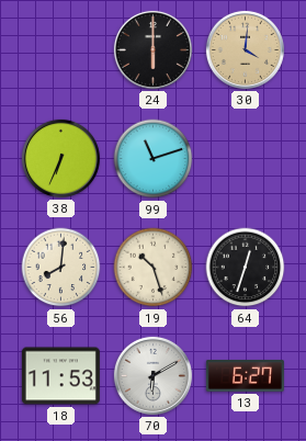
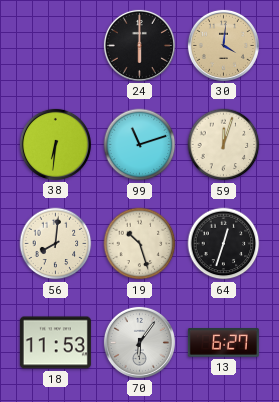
38: 6:34 -> 6:31 (55, 144)
59: none -> 12:03 (224, 145)
70: 6:10 -> 6:06 (139, 342)
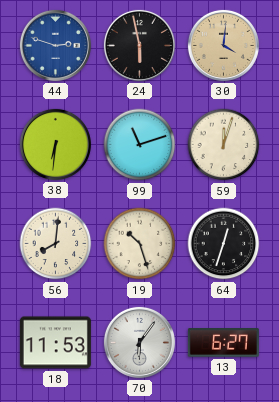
44: none -> 2:48 (55, 45)
24: 6:00 -> 5:58 (139, 45)
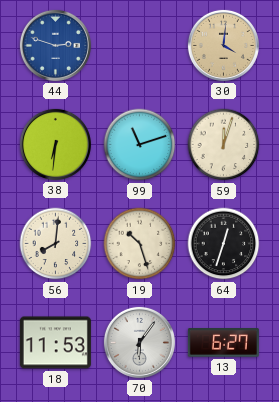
24: 5:58 -> none (139, 45)
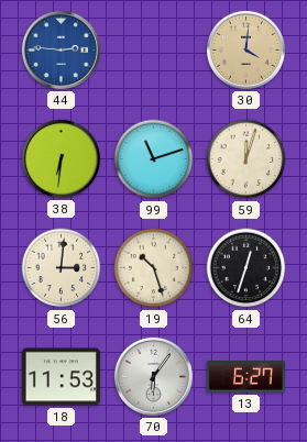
44: 2:48 -> 2:46 (61, 49)
56: 8:01 -> 3:01 (62, 268)
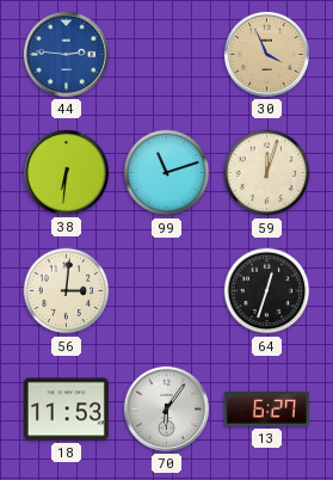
30: 4:01 -> 3:56 (266, 54)
19: 10:27 -> none (154, 268)
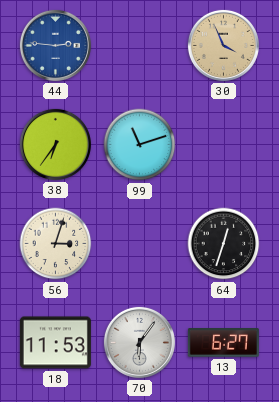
38: 6:31 -> 6:36 (55, 144)
59: 12:03 -> none (267, 173)
56: 3:01 -> 3:03 (56, 244)
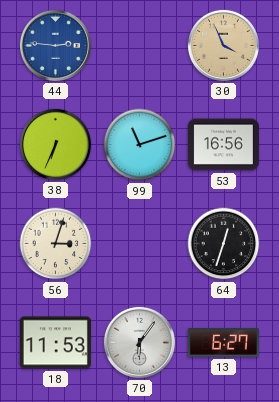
38: 6:36 -> 6:34 (55, 144)
53: none -> 16:56 (223, 145)
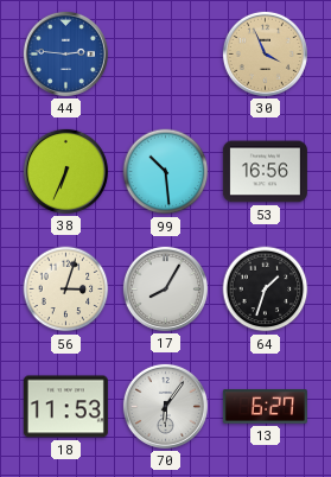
99: 11:12 -> 10:29 (166, 172)
17: none -> 8:05 (165, 288)
64: 12:33 -> 1:33 (266, 290)
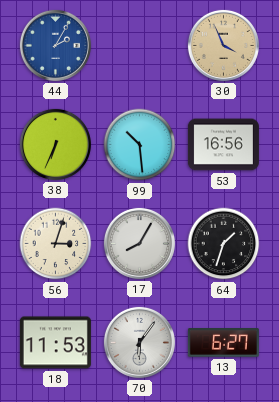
44: 2:46 -> 2:05 (55, 45)
